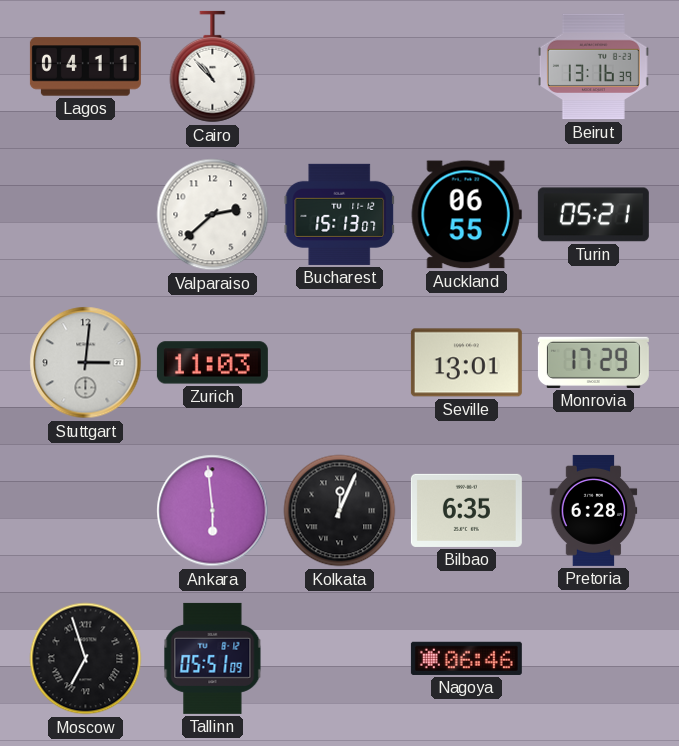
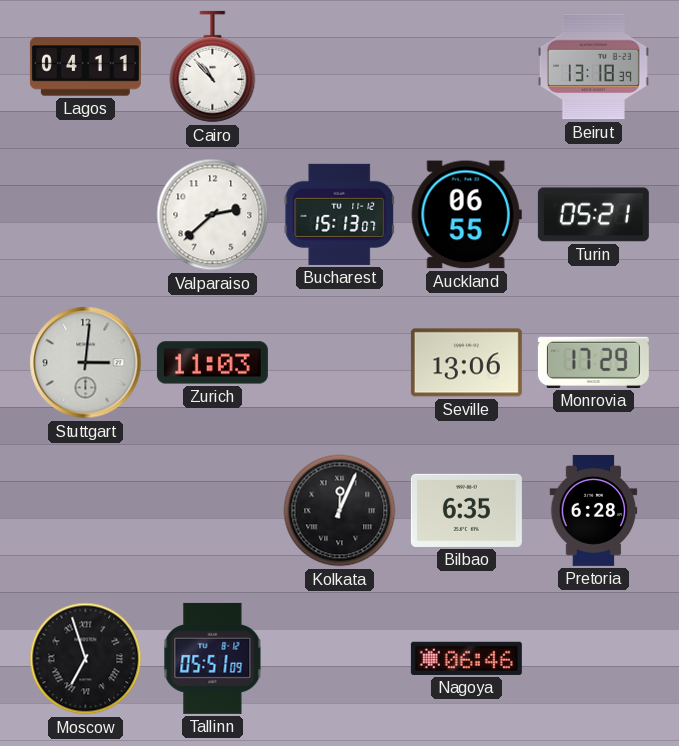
Beirut: 13:16 -> 13:18 (593, 67)
Seville: 13:01 -> 13:06 (466, 363)
Ankara: 5:59 -> none (213, 511)
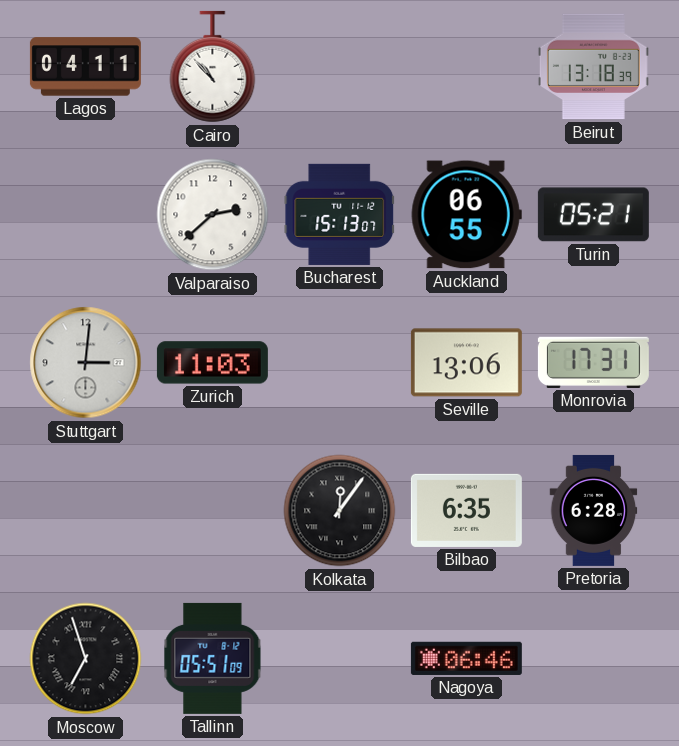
Monrovia: 17:29 -> 17:31 (593, 362)
Kolkata: 12:04 -> 12:06 (340, 511)
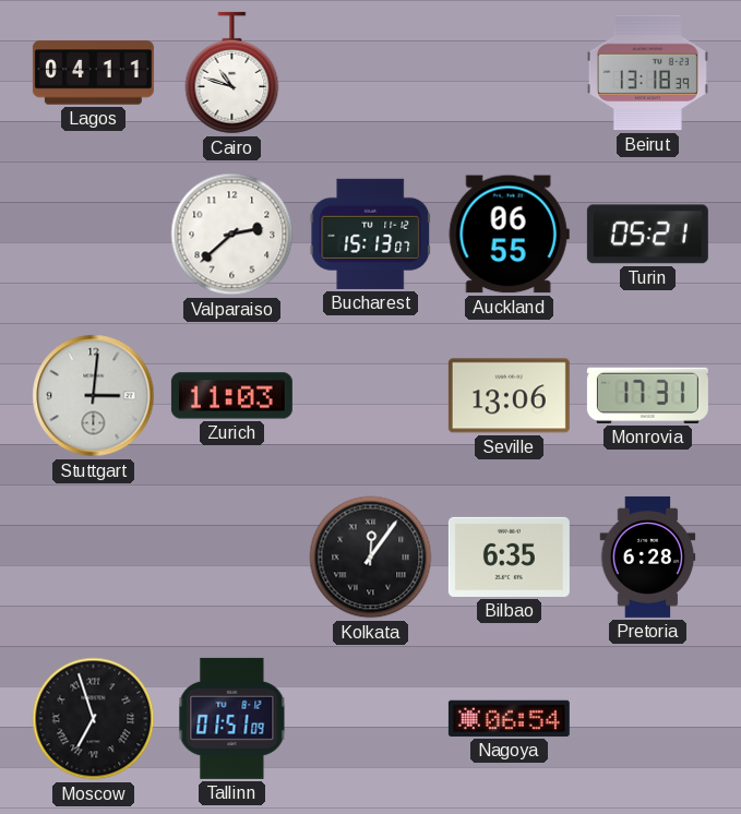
Cairo: 10:53 -> 10:48 (232, 73)
Tallinn: 05:51 -> 01:51 (232, 718)
Nagoya: 06:46 -> 06:54 (509, 718)
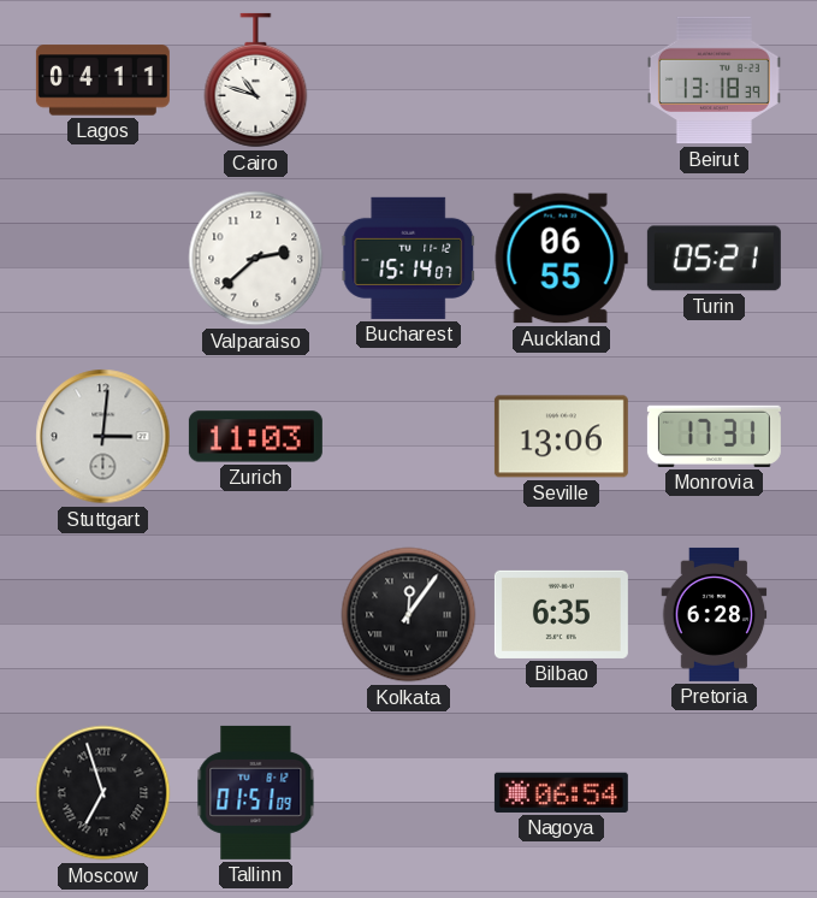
Bucharest: 15:13 -> 15:14 (409, 258)
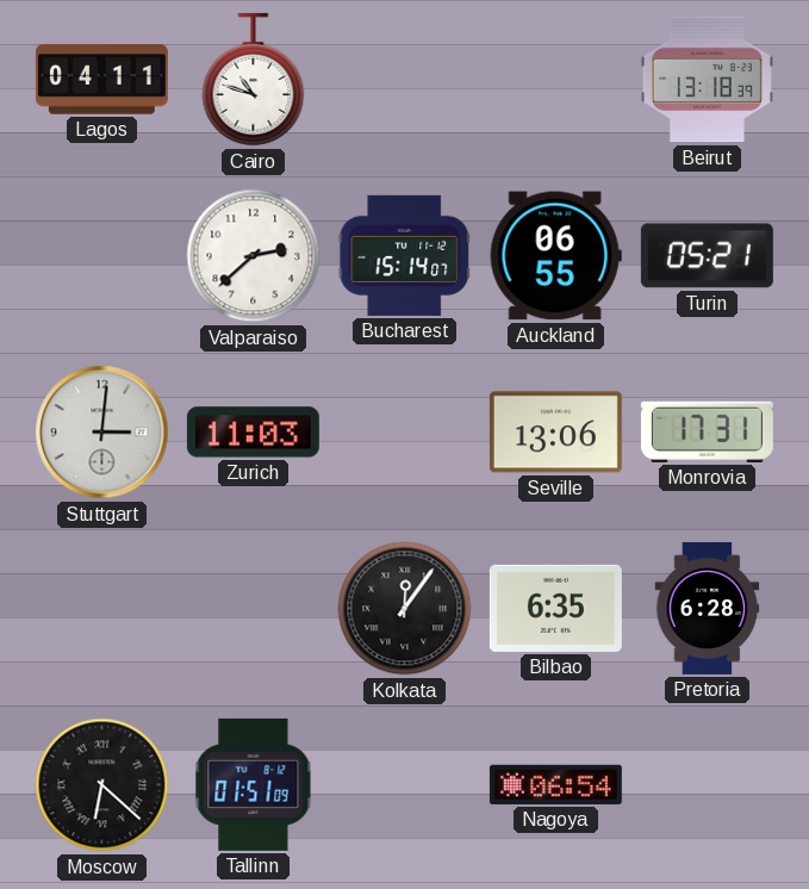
Moscow: 6:57 -> 6:22 (102, 785)
